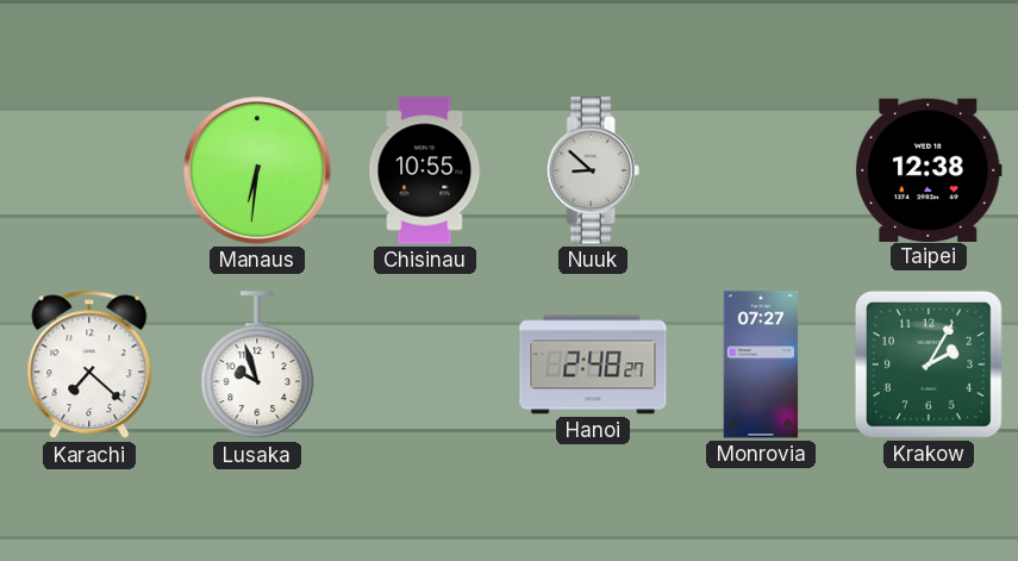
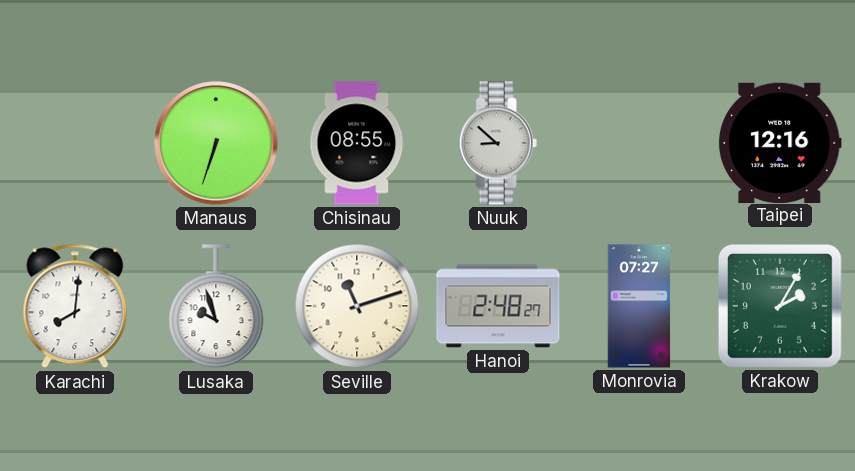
Manaus: 6:31 -> 6:33 (216, 143)
Chisinau: 10:55 -> 08:55 (357, 143)
Taipei: 12:38 -> 12:16 (780, 142)
Karachi: 7:22 -> 8:01 (75, 306)
Seville: none -> 11:12 (357, 306)
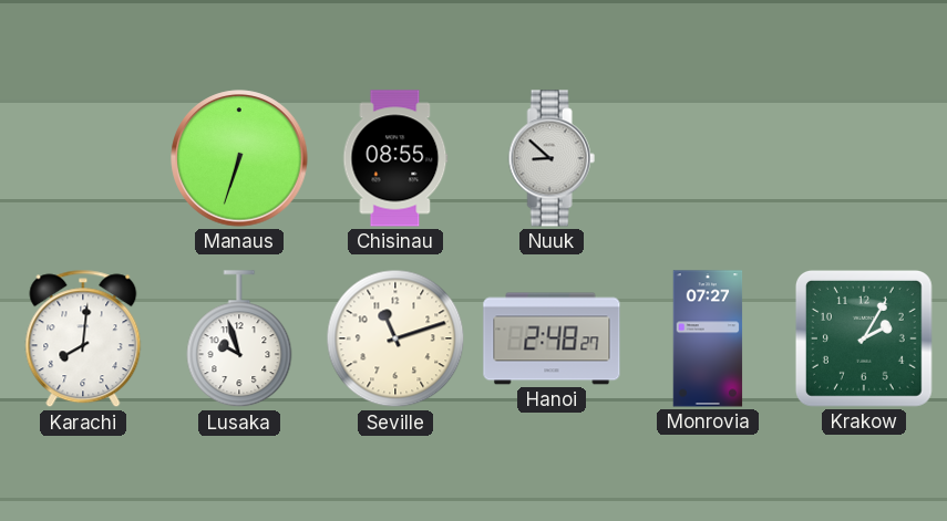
Taipei: 12:16 -> none (780, 142)
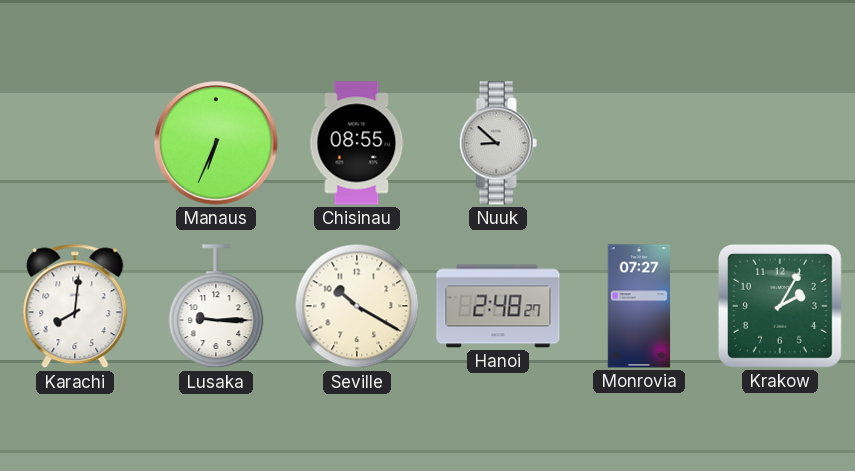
Manaus: 6:33 -> 6:34 (216, 143)
Lusaka: 9:57 -> 9:15 (216, 307)
Seville: 11:12 -> 10:20 (357, 306)
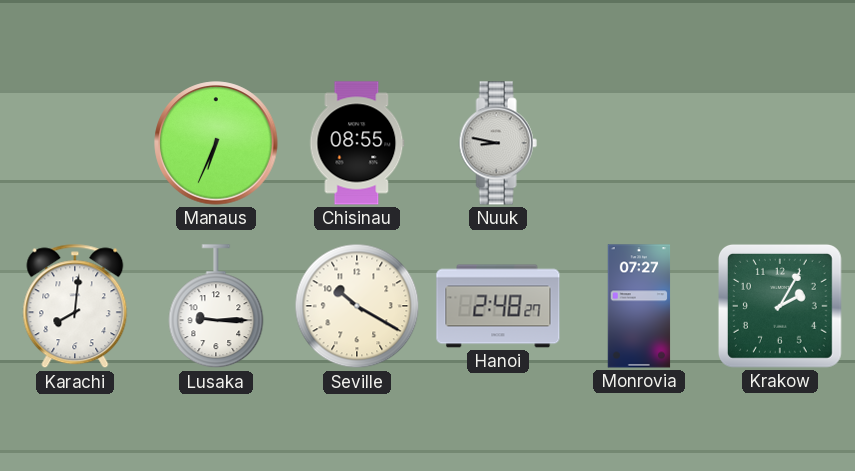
Nuuk: 8:52 -> 8:47 (498, 143)
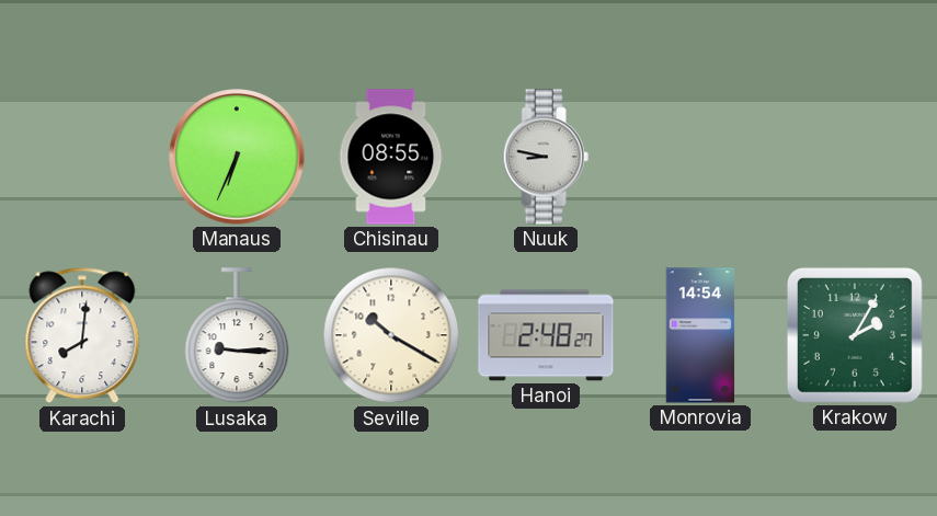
Monrovia: 07:27 -> 14:54 (700, 335)
